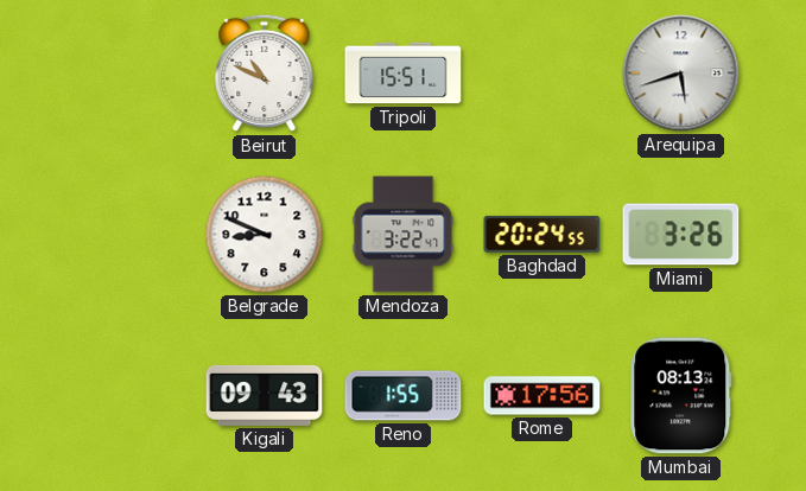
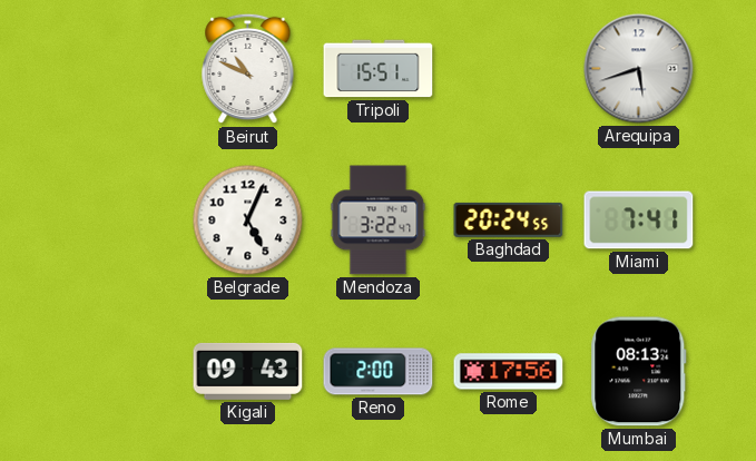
Belgrade: 8:49 -> 5:04 (248, 220)
Miami: 3:26 -> 7:41 (639, 220)
Reno: 1:55 -> 2:00 (379, 372)
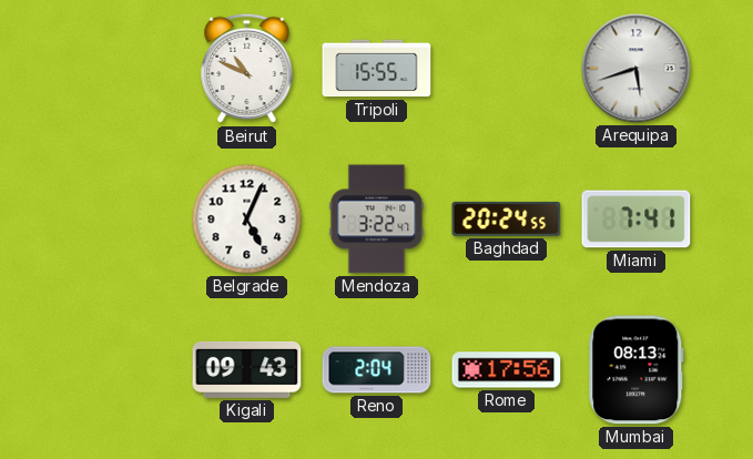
Tripoli: 15:51 -> 15:55 (377, 69)
Reno: 2:00 -> 2:04 (377, 370)
